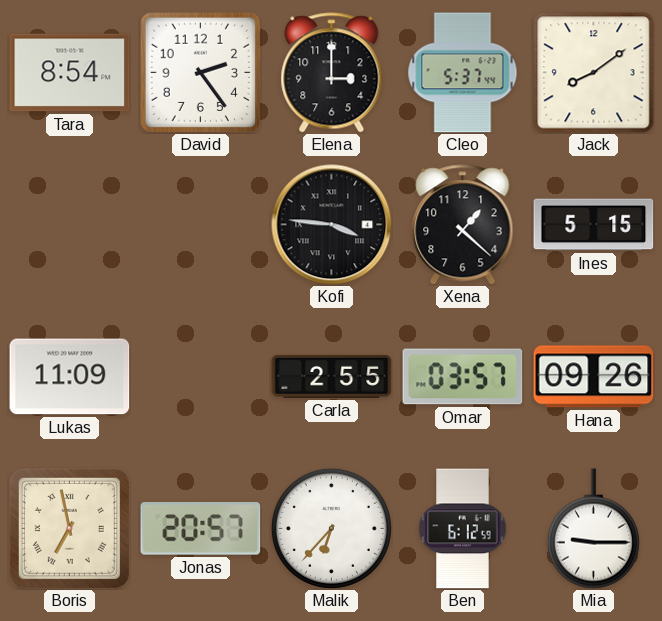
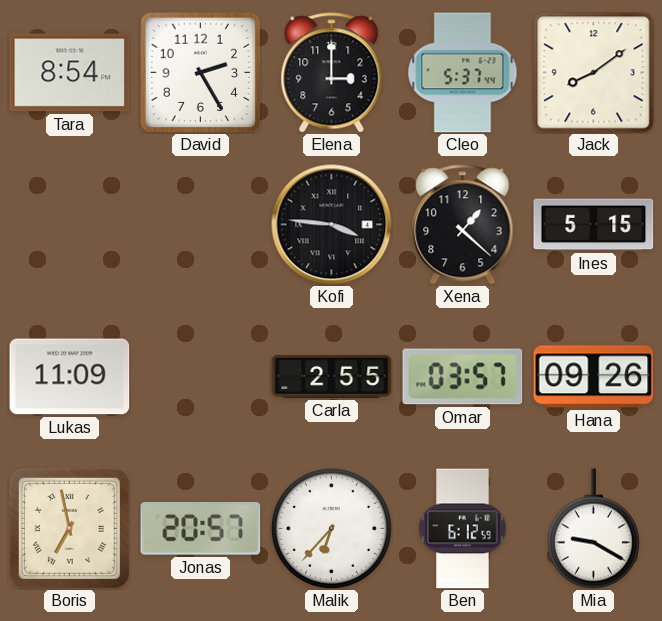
David: 2:24 -> 2:25 (200, 72)
Mia: 9:15 -> 9:20 (593, 529)
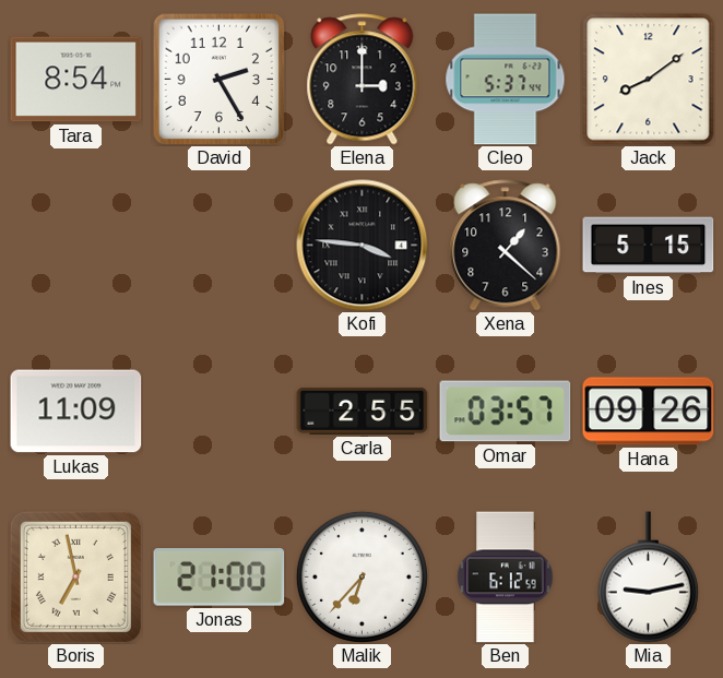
Jonas: 20:57 -> 21:00 (220, 578)
Mia: 9:20 -> 9:13 (648, 578)
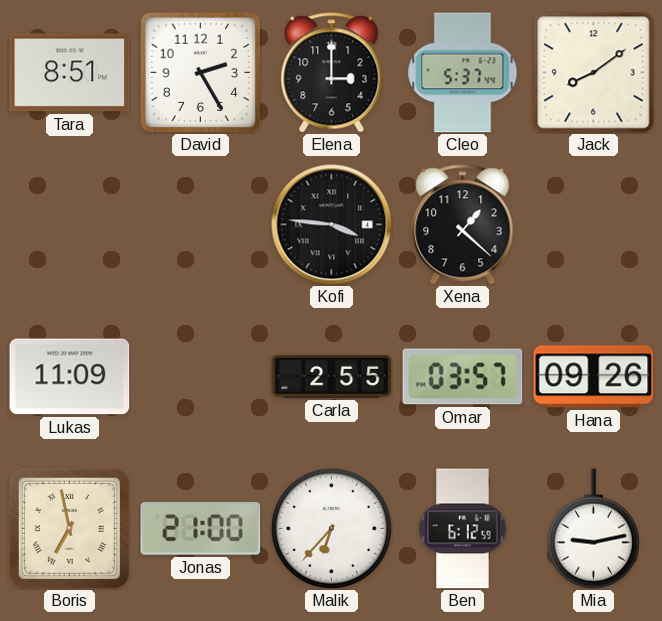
Tara: 8:54 -> 8:51 (70, 73)
Ines: 5:15 -> none (649, 246)
